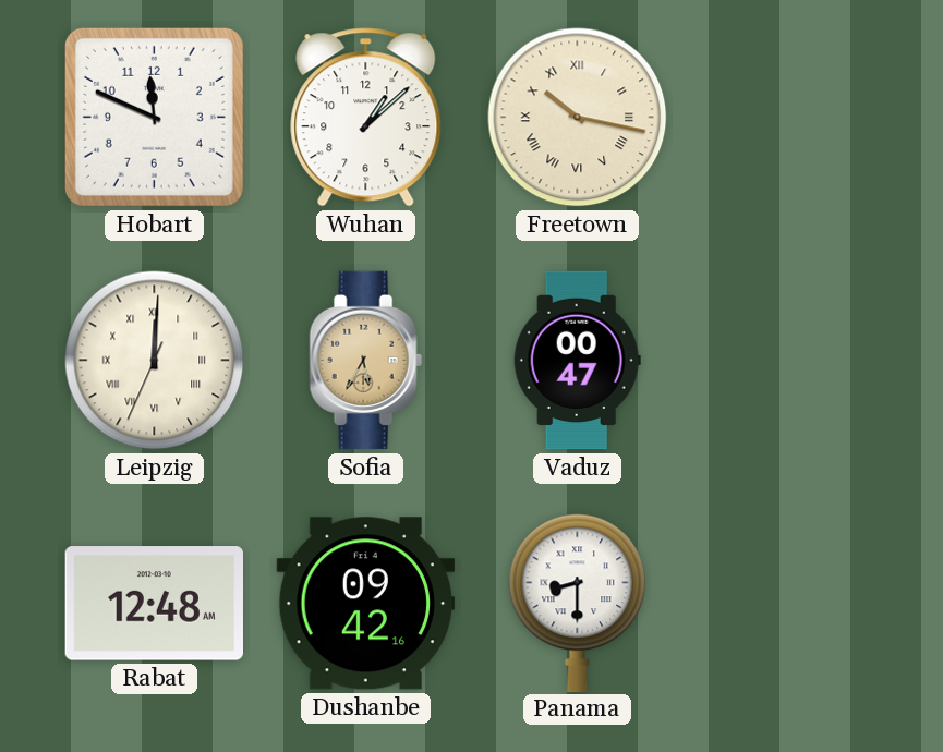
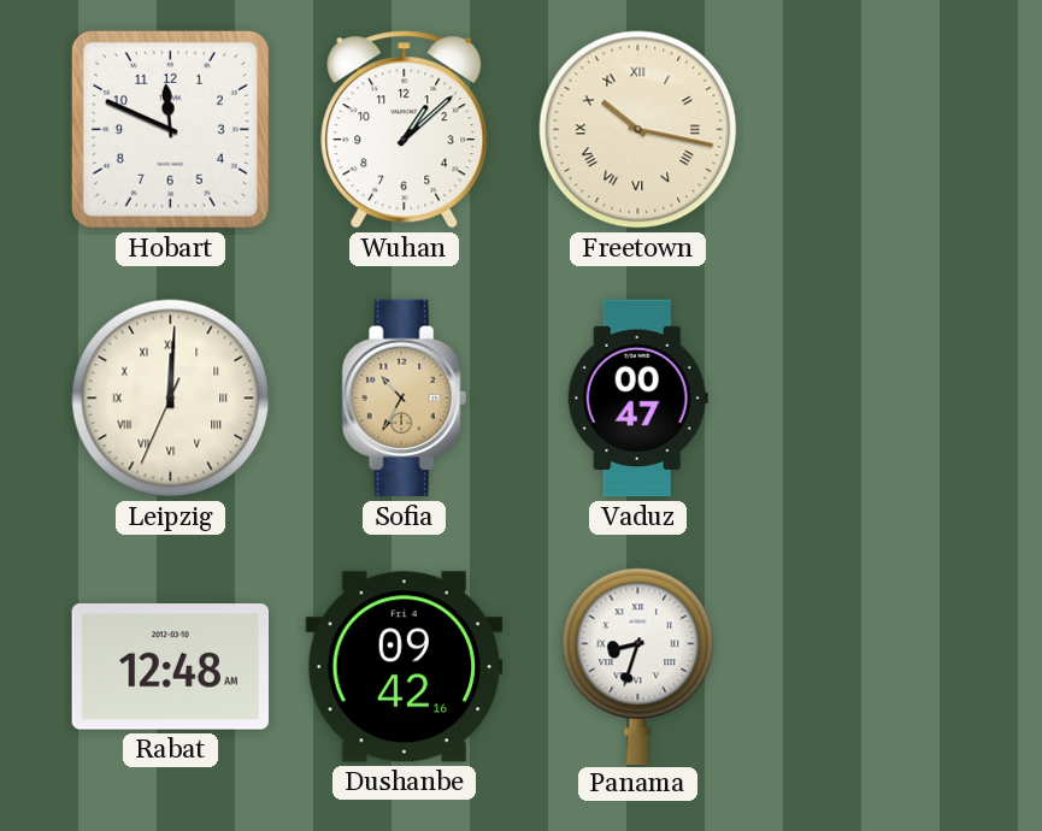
Sofia: 5:35 -> 10:35 (404, 399)
Panama: 8:30 -> 8:33 (638, 666)
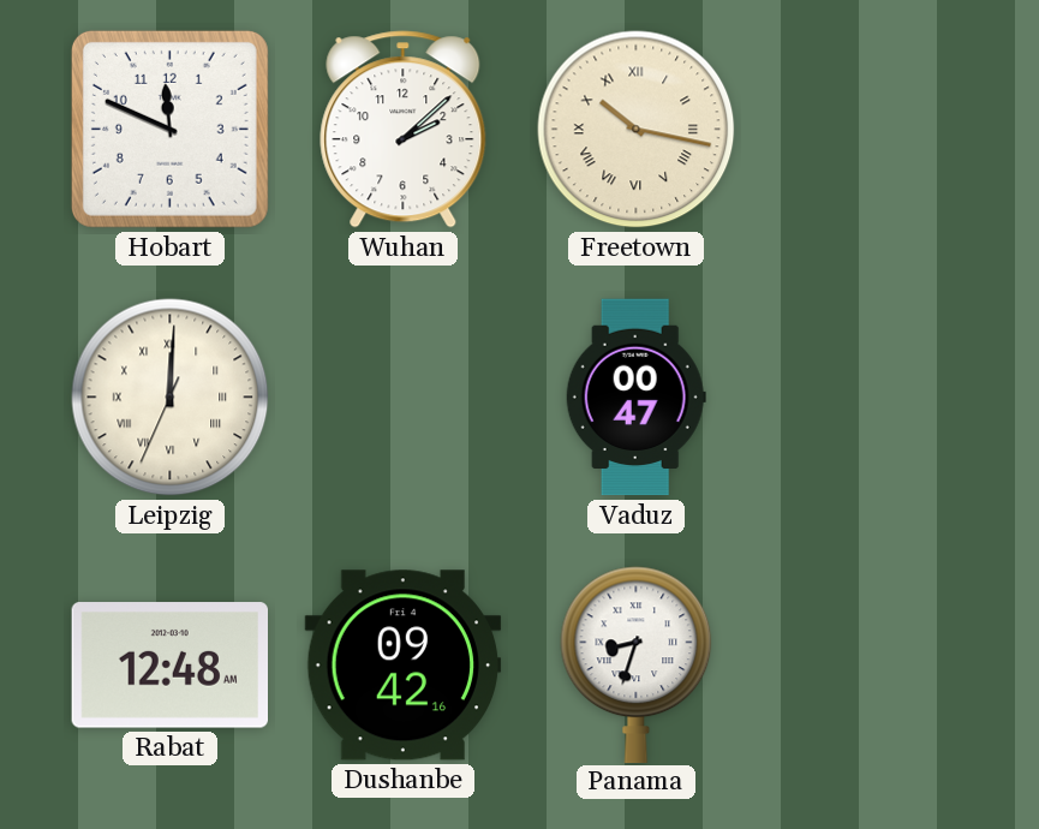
Wuhan: 1:08 -> 2:08 (404, 130)
Sofia: 10:35 -> none (404, 399)
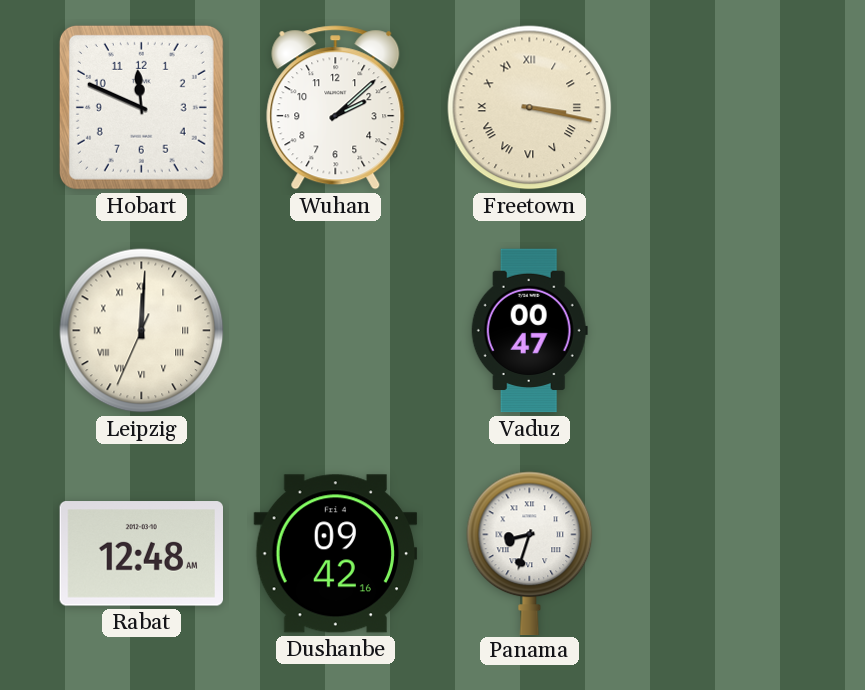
Freetown: 10:17 -> 3:17 (530, 108)
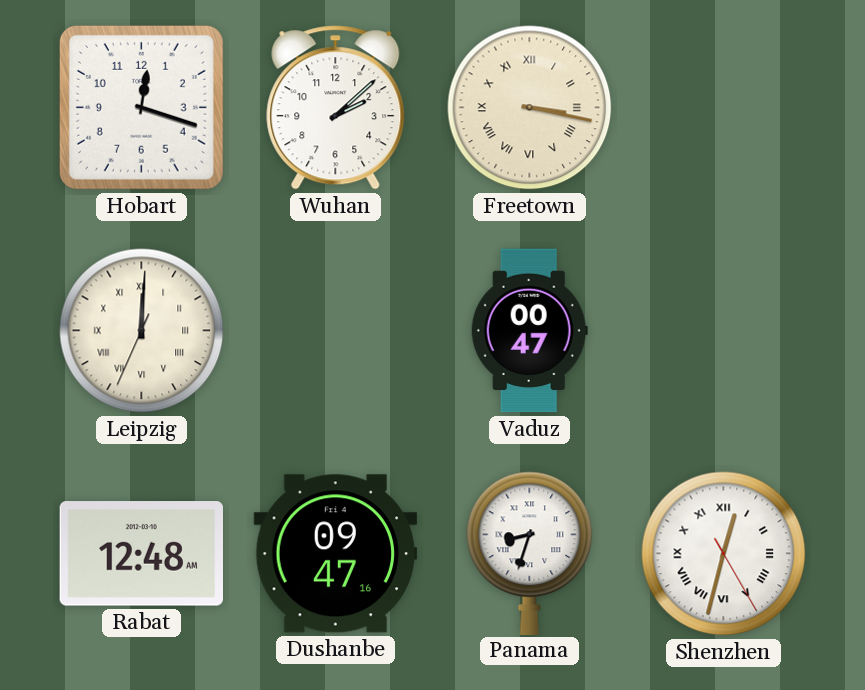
Hobart: 11:49 -> 12:18 (141, 107)
Dushanbe: 09:42 -> 09:47 (336, 554)
Shenzhen: none -> 12:32 (724, 554)
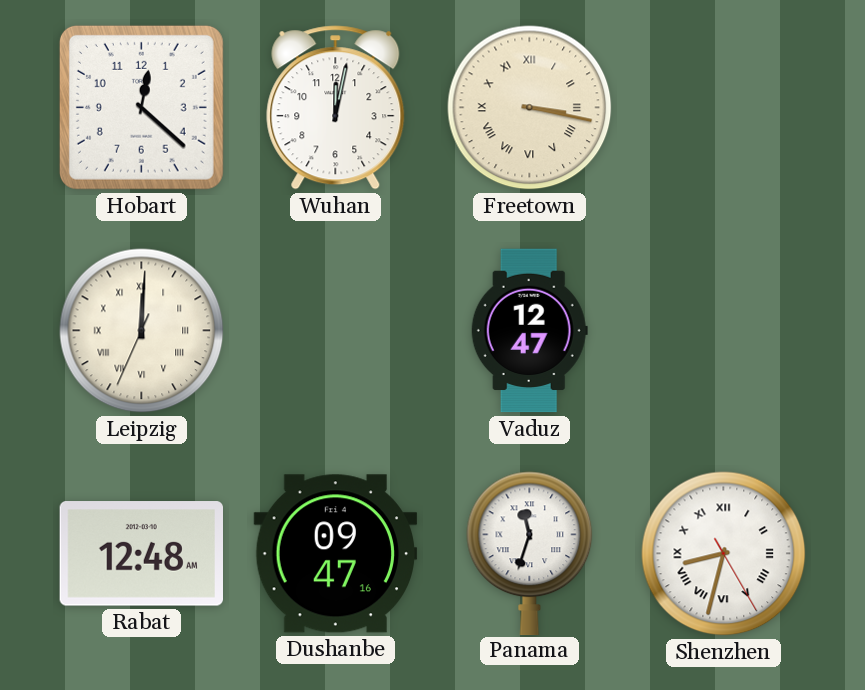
Hobart: 12:18 -> 12:22 (141, 107)
Wuhan: 2:08 -> 12:02 (336, 108)
Vaduz: 00:47 -> 12:47 (529, 331)
Panama: 8:33 -> 11:33 (530, 553)
Shenzhen: 12:32 -> 8:32 (724, 554)
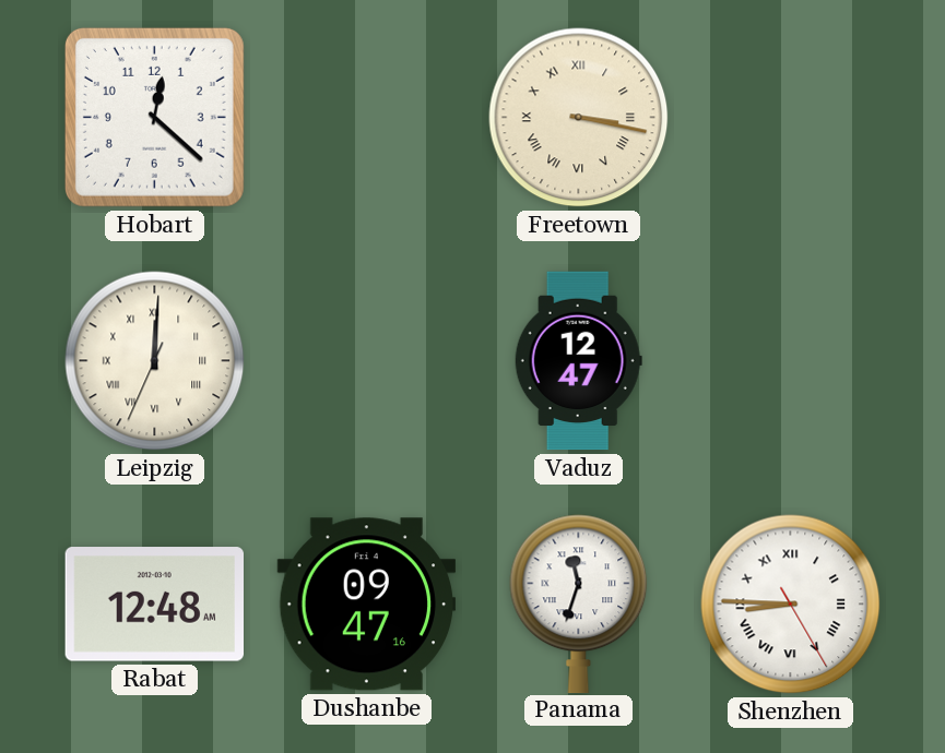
Wuhan: 12:02 -> none (336, 108)
Shenzhen: 8:32 -> 8:45 (791, 605)
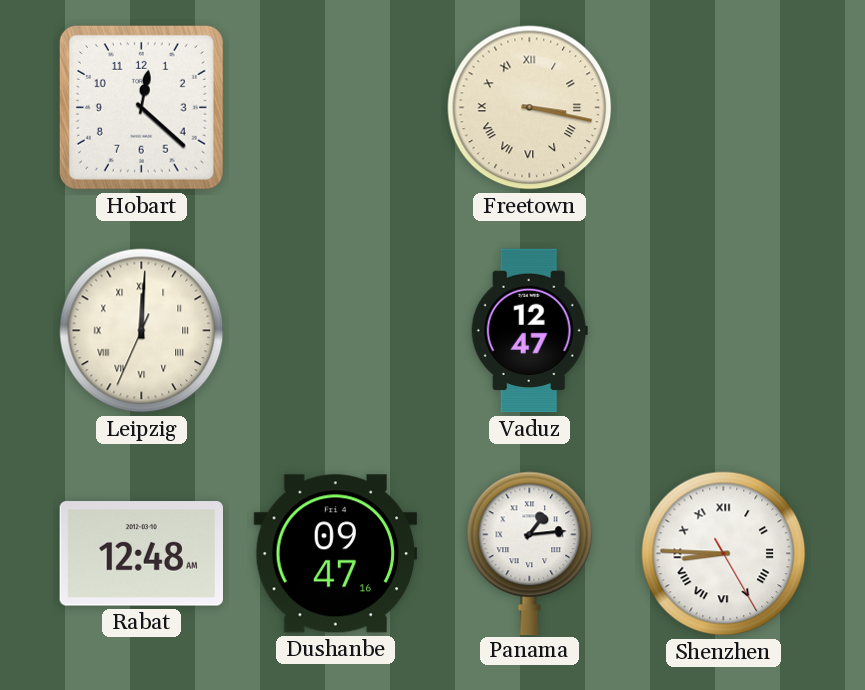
Panama: 11:33 -> 1:14 (530, 553)
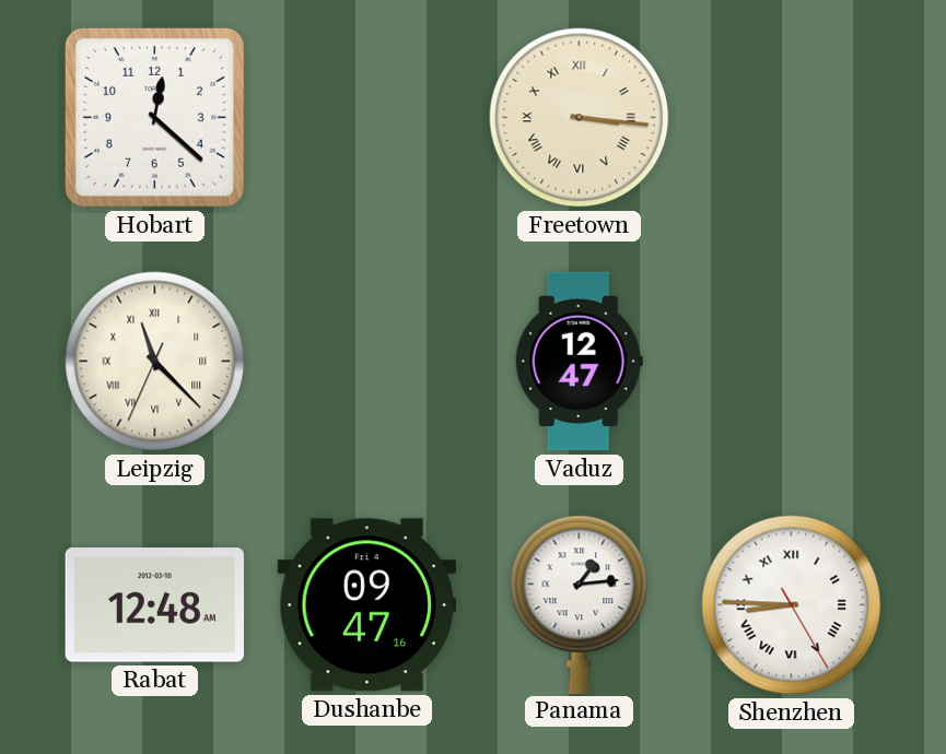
Freetown: 3:17 -> 3:16 (580, 118)
Leipzig: 12:00 -> 11:22 (155, 362)
